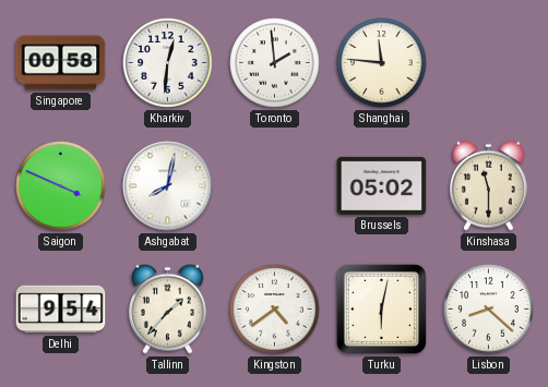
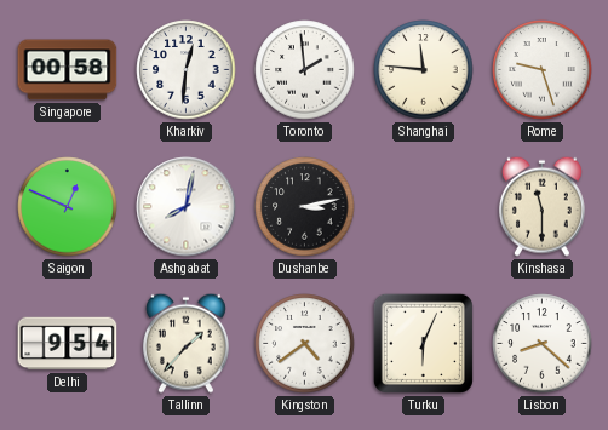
Rome: none -> 9:27 (543, 70)
Saigon: 3:49 -> 12:49 (68, 207)
Dushanbe: none -> 3:13 (305, 207)
Brussels: 05:02 -> none (382, 185)
Turku: 6:02 -> 6:04 (423, 343)
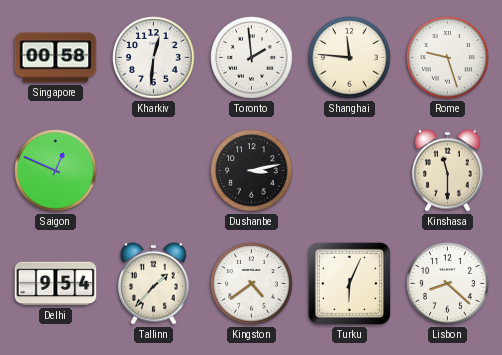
Ashgabat: 8:02 -> none (187, 207)
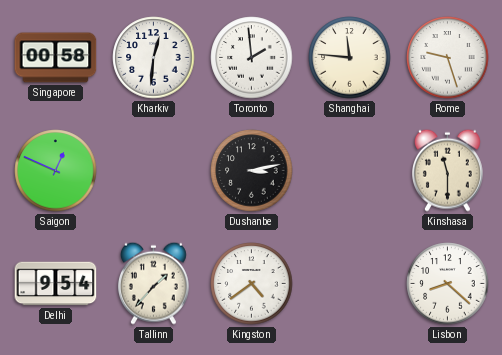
Turku: 6:04 -> none (349, 283)
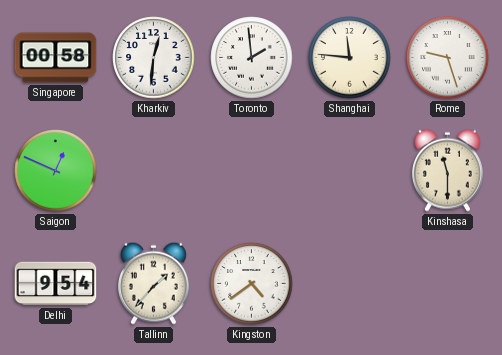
Dushanbe: 3:13 -> none (252, 171)
Lisbon: 8:22 -> none (448, 284)
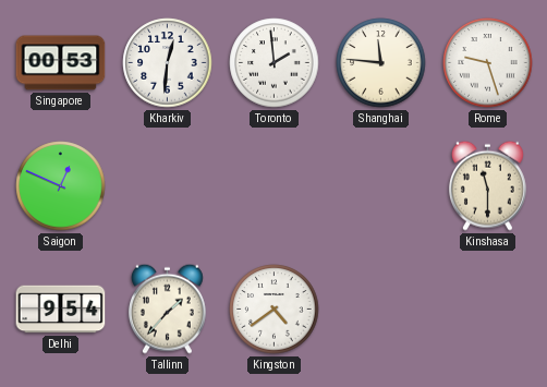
Singapore: 00:58 -> 00:53 (61, 63)
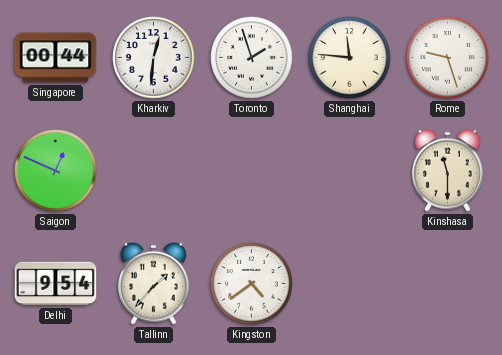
Singapore: 00:53 -> 00:44 (56, 58)
Toronto: 1:59 -> 1:57 (252, 58)
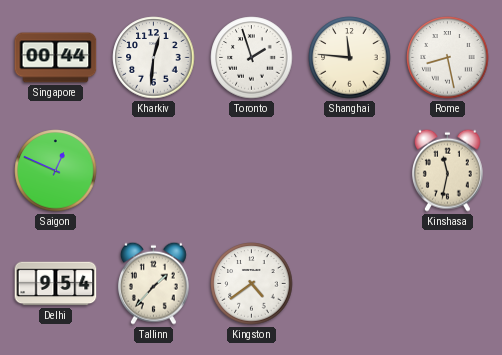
Rome: 9:27 -> 8:28 (448, 58)
Kinshasa: 11:30 -> 11:32 (447, 170)
